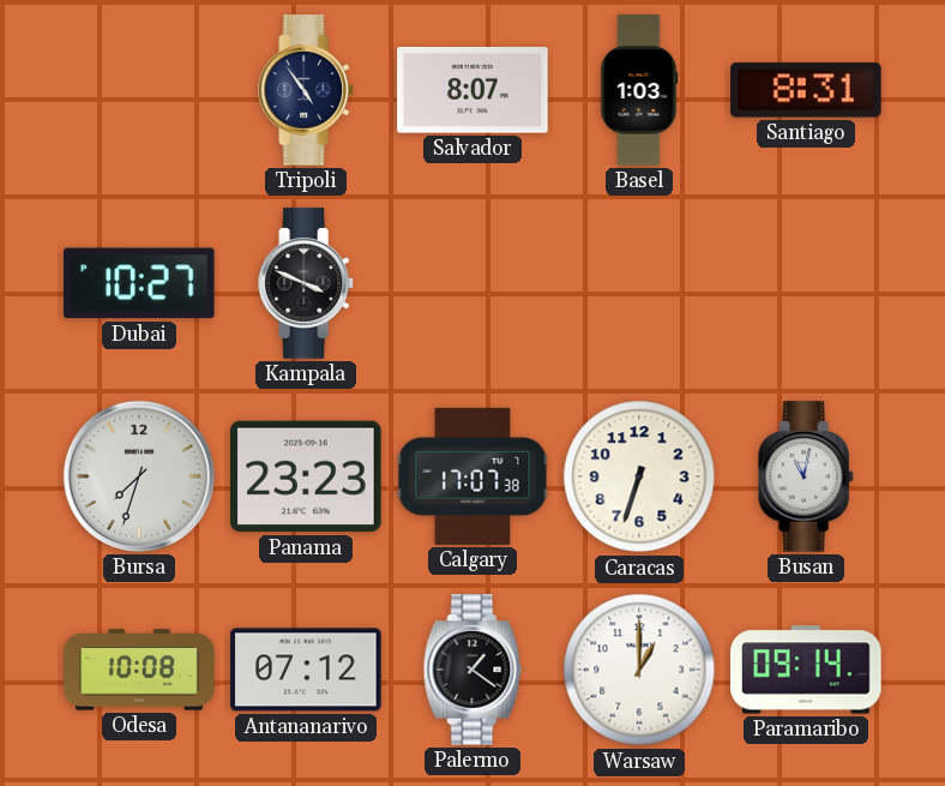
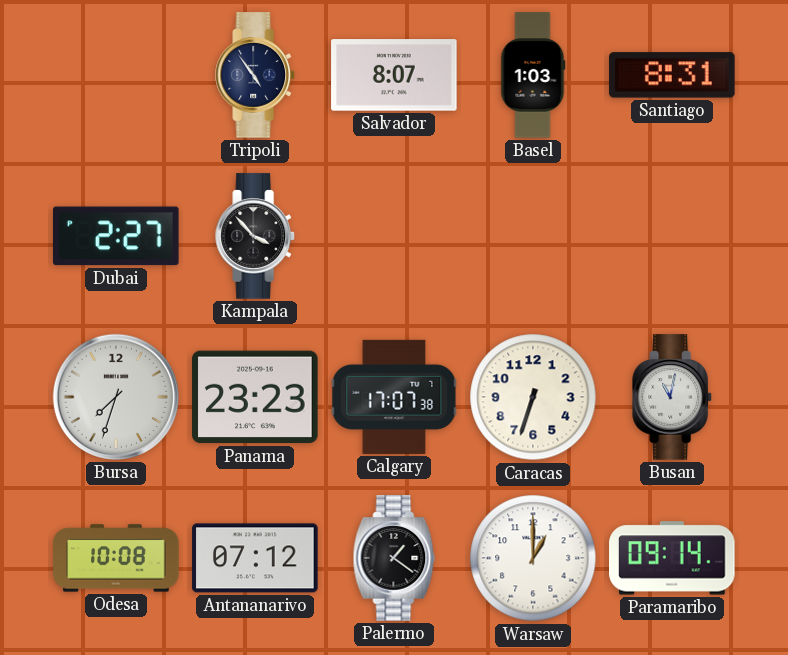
Dubai: 10:27 -> 2:27 (117, 236)
Kampala: 3:49 -> 3:53 (256, 236)
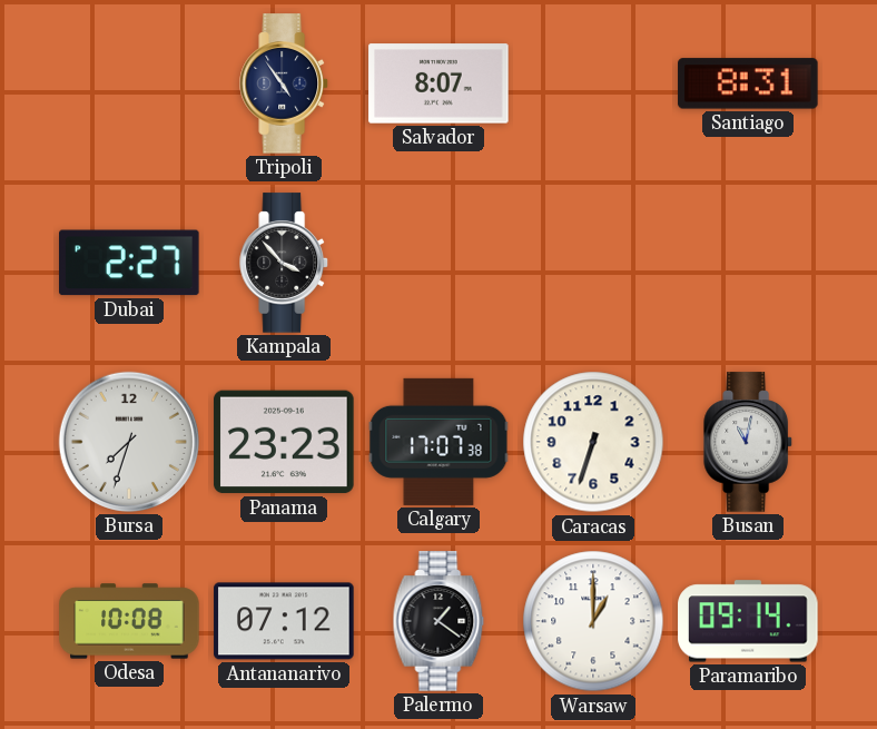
Basel: 1:03 -> none (533, 75)
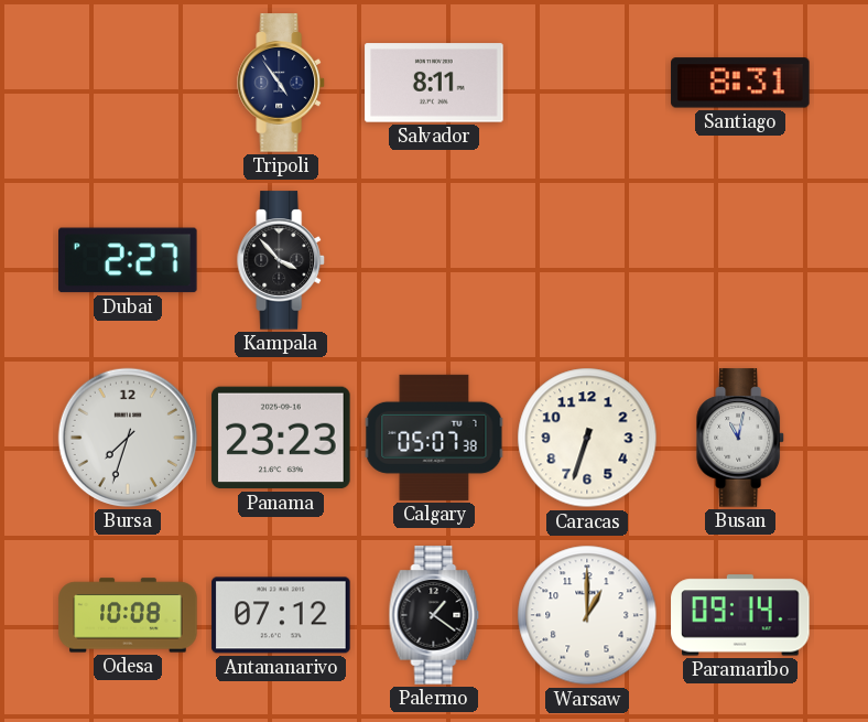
Salvador: 8:07 -> 8:11 (434, 83)
Calgary: 17:07 -> 05:07 (434, 438)
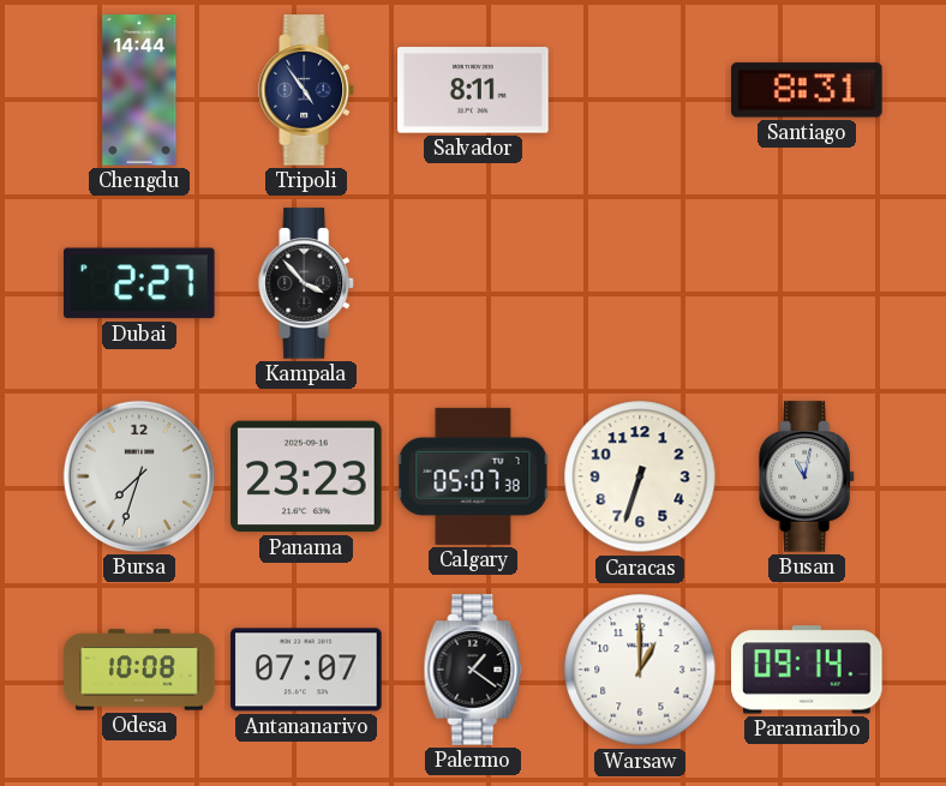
Chengdu: none -> 14:44 (139, 90)
Antananarivo: 07:12 -> 07:07 (306, 670)
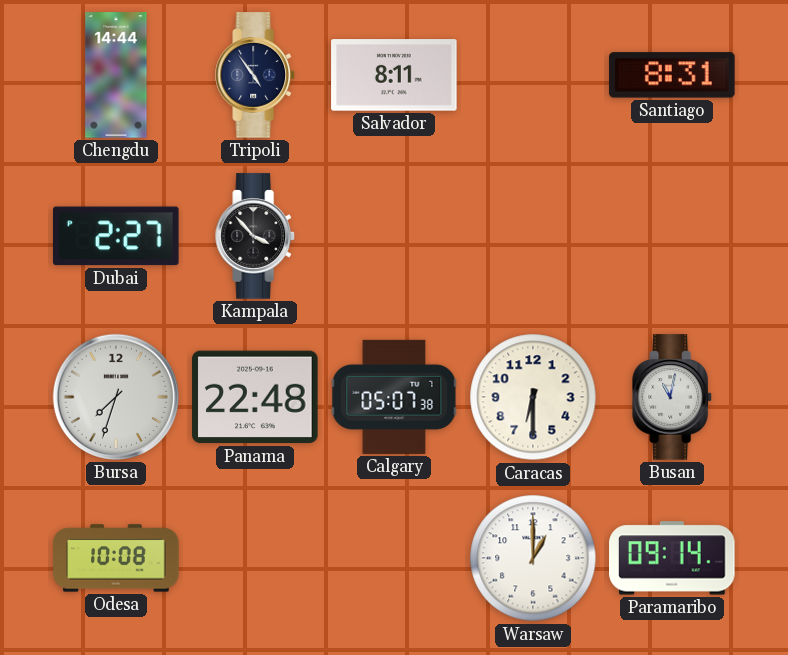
Panama: 23:23 -> 22:48 (255, 397)
Caracas: 6:33 -> 6:30 (533, 397)
Antananarivo: 07:07 -> none (306, 670)
Palermo: 1:21 -> none (473, 670)
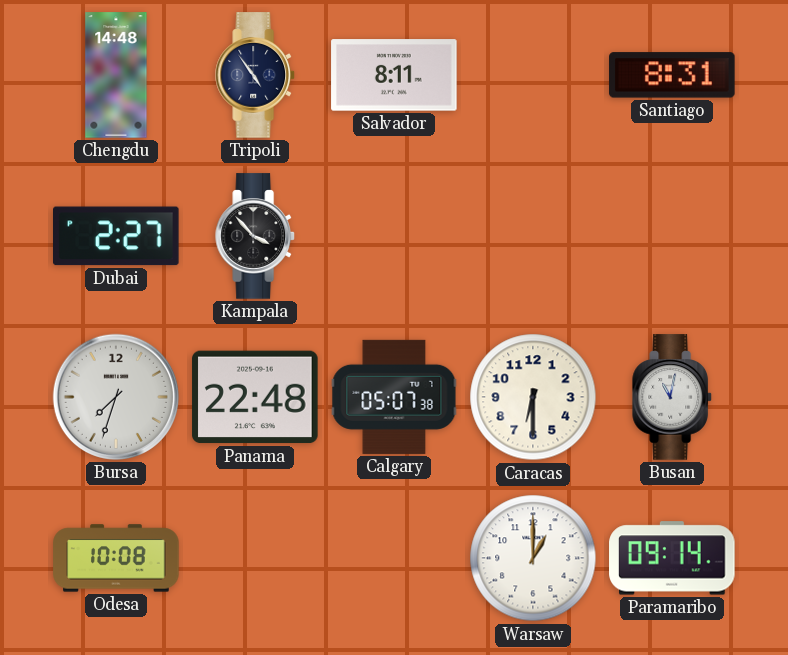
Chengdu: 14:44 -> 14:48 (116, 75)
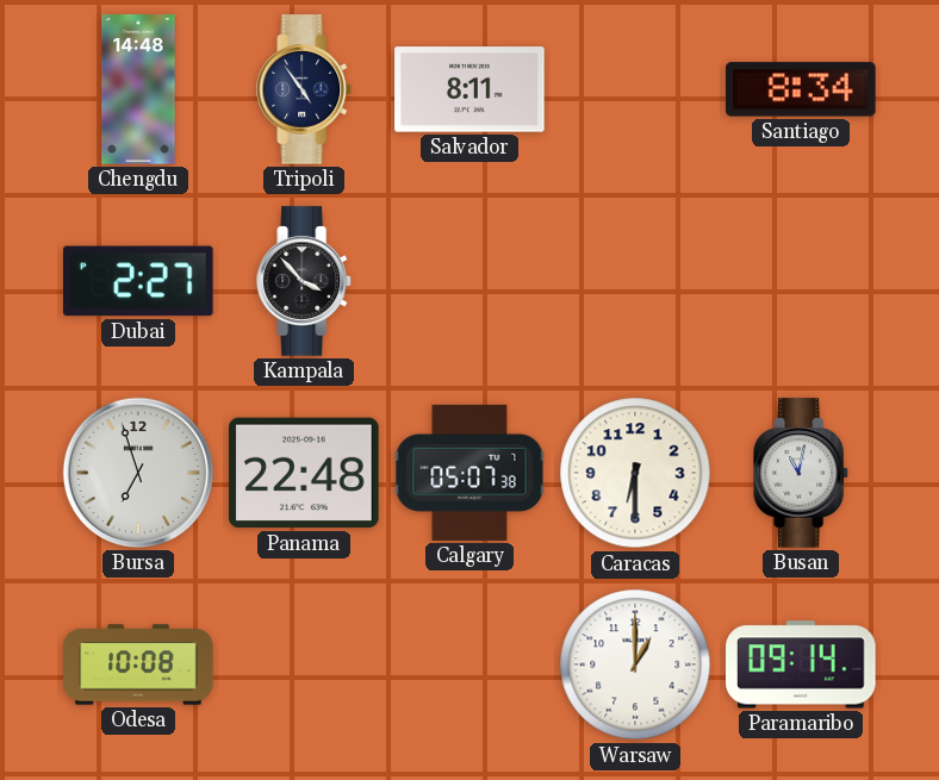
Santiago: 8:31 -> 8:34 (801, 89)
Bursa: 7:33 -> 6:57 (138, 473)
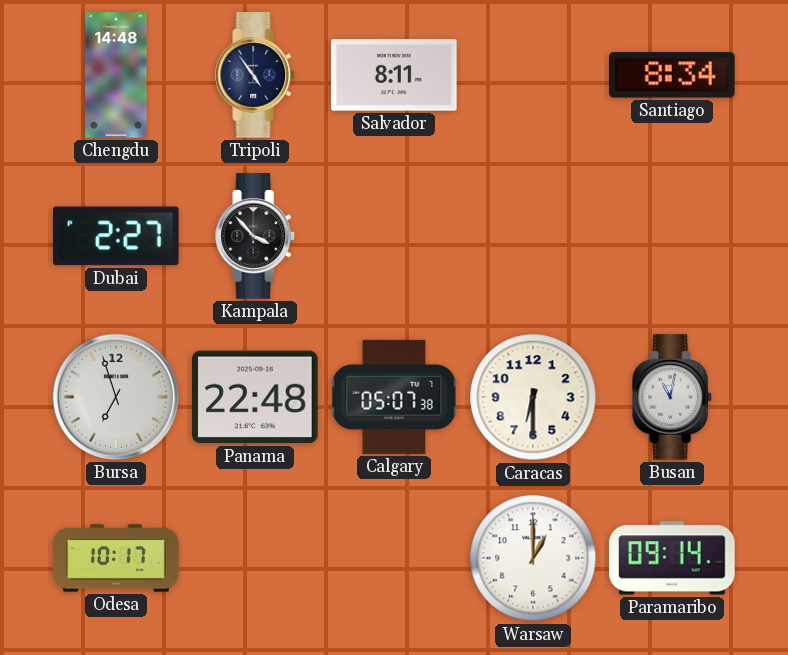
Odesa: 10:08 -> 10:17 (116, 558)
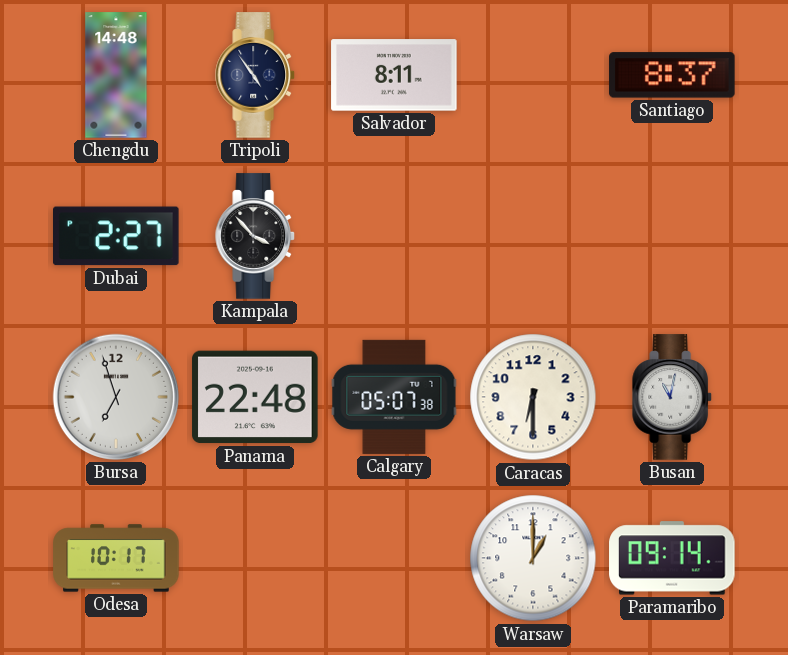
Santiago: 8:34 -> 8:37 (672, 75)
